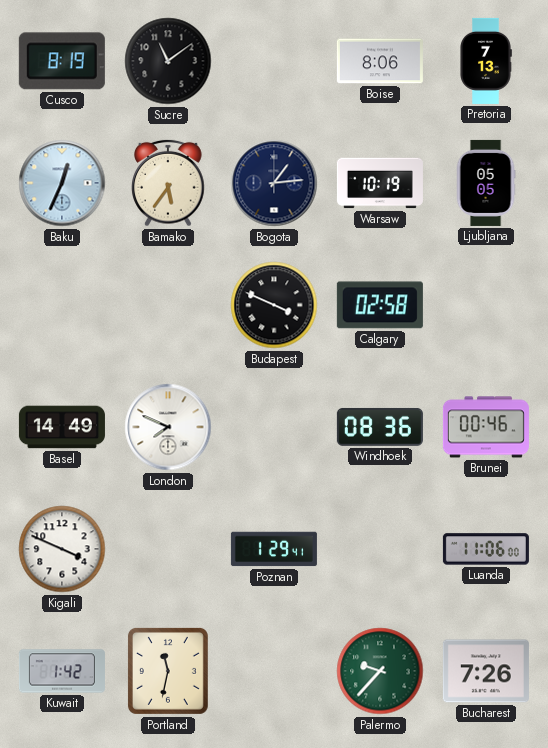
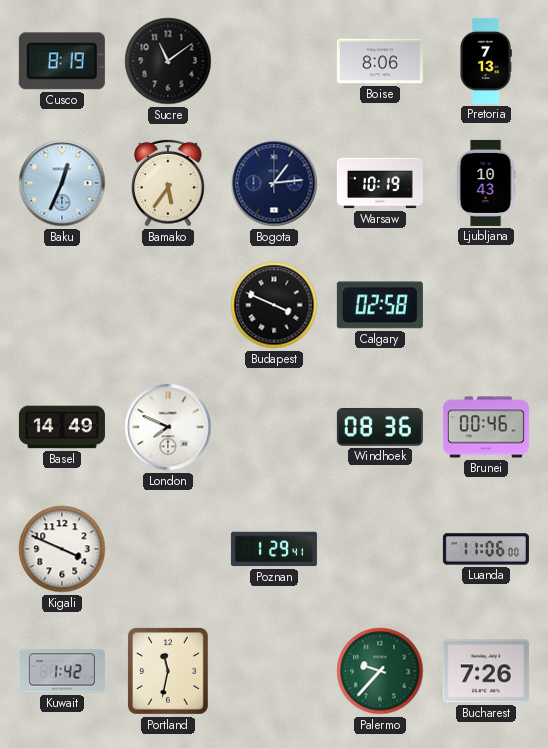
Ljubljana: 05:05 -> 10:43 (486, 183)
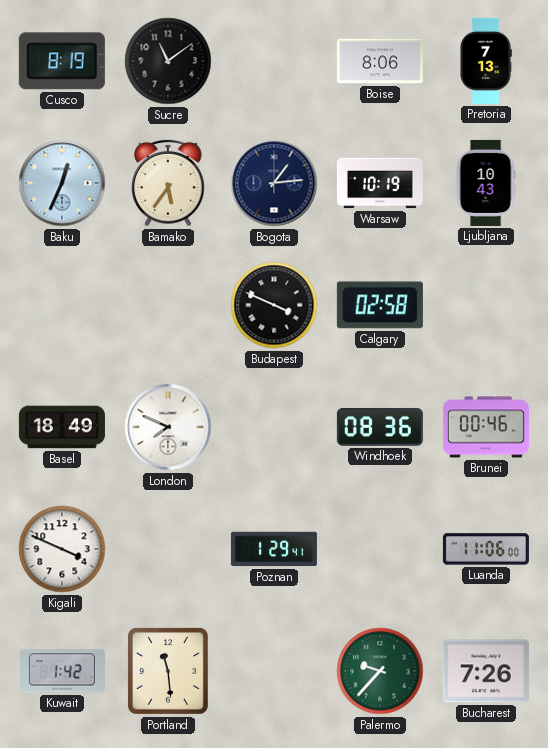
Basel: 14:49 -> 18:49 (62, 427)
Portland: 11:32 -> 11:29 (168, 671)
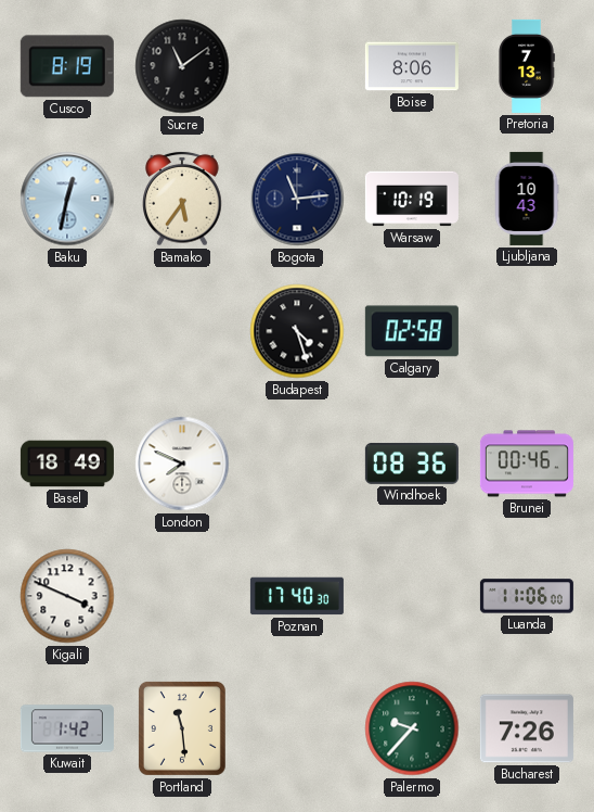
Baku: 12:34 -> 12:32 (67, 199)
Bogota: 1:14 -> 11:14 (297, 199)
Budapest: 3:49 -> 4:27 (297, 331)
Poznan: 1:29 -> 17:40 (297, 596)
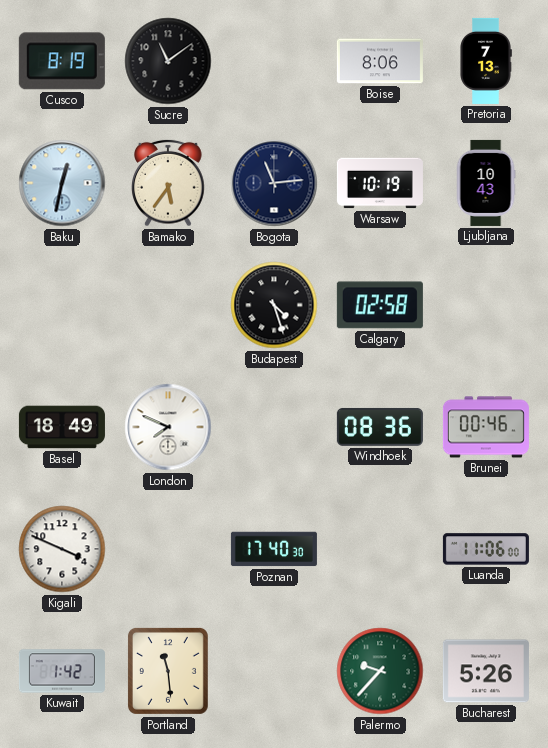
Bucharest: 7:26 -> 5:26 (486, 671)
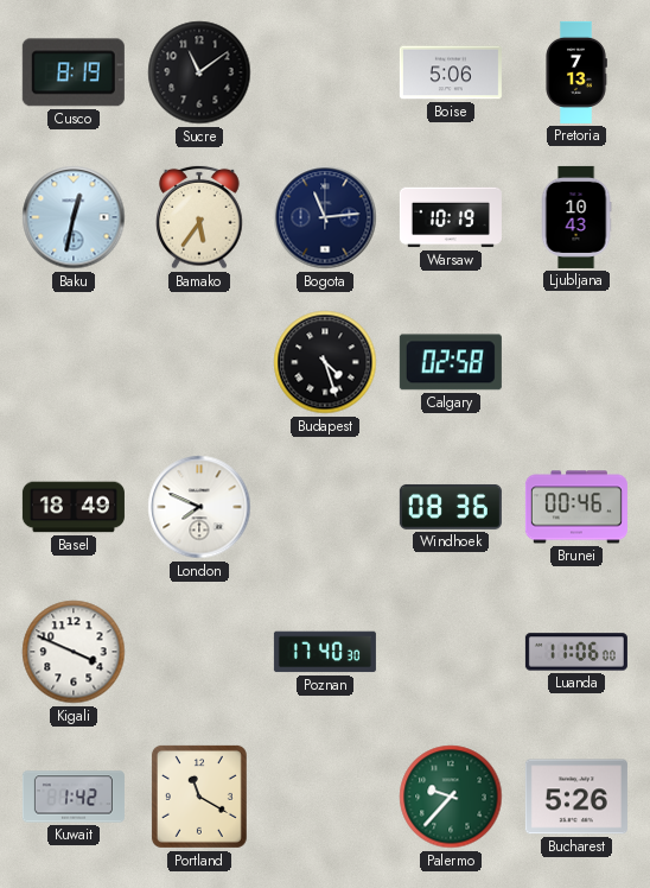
Boise: 8:06 -> 5:06 (451, 72)
Portland: 11:29 -> 11:20 (199, 797)
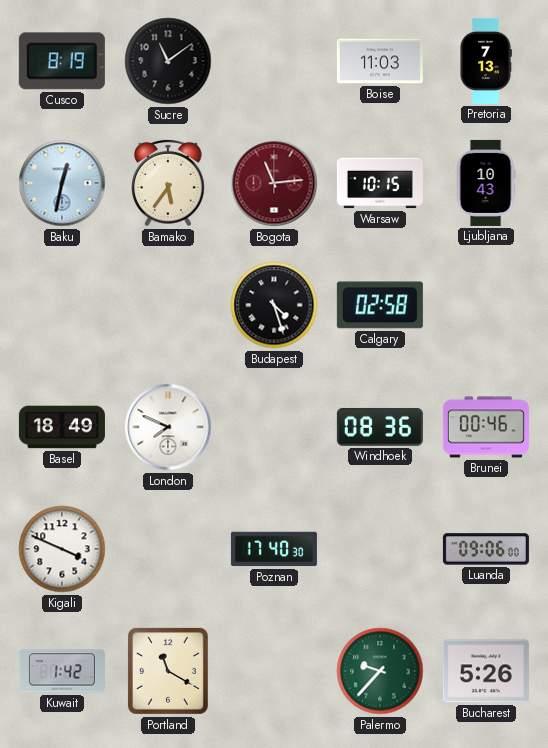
Boise: 5:06 -> 11:03 (380, 61)
Bogota dial: navy -> burgundy (274, 183)
Warsaw: 10:19 -> 10:15 (380, 183)
Luanda: 11:06 -> 09:06 (486, 549)
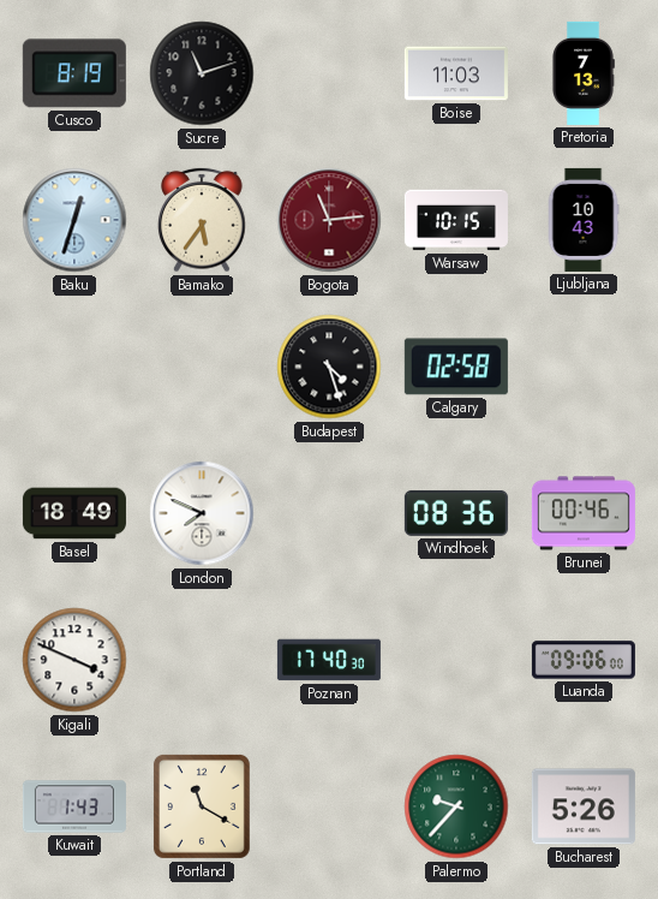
Sucre: 11:09 -> 11:12 (202, 73)
Baku: 12:32 -> 12:33 (74, 220)
Kuwait: 1:42 -> 1:43 (74, 806)
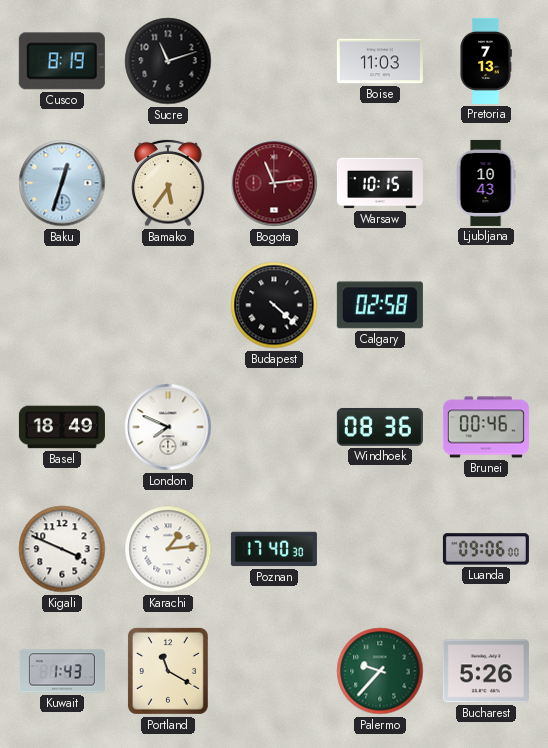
Budapest: 4:27 -> 4:22 (274, 305)
Karachi: none -> 1:14 (168, 549)
